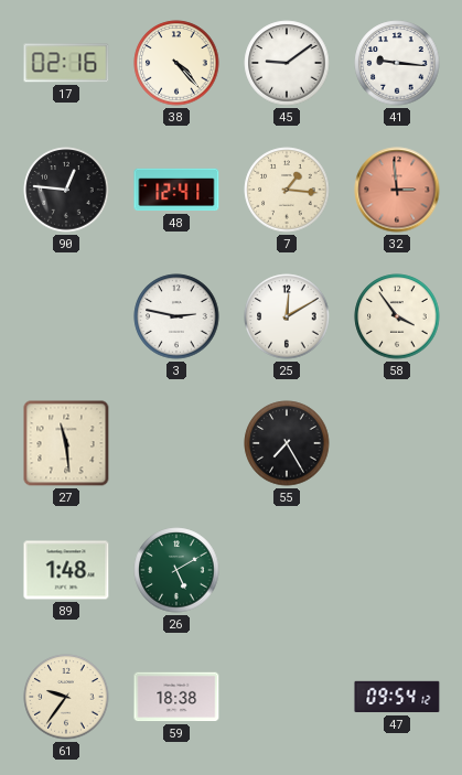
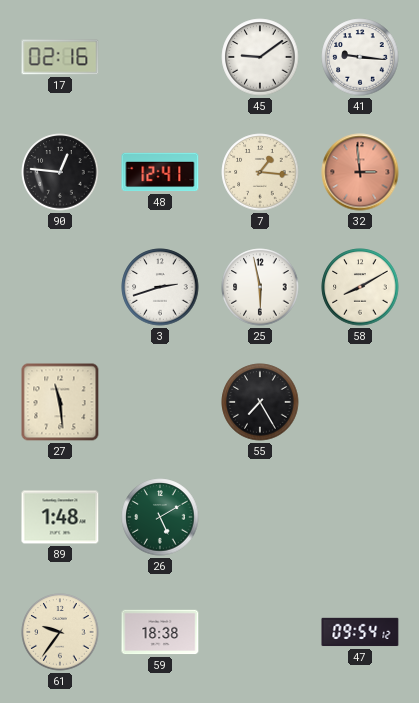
38: 4:23 -> none (176, 63)
3: 2:47 -> 2:42 (160, 287)
25: 12:10 -> 5:58 (260, 287)
58: 3:54 -> 8:10 (360, 287)
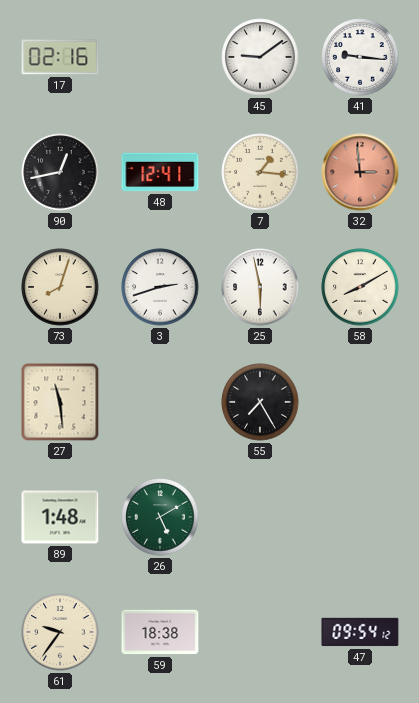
90: 12:46 -> 12:43 (60, 172)
73: none -> 8:03 (60, 287)
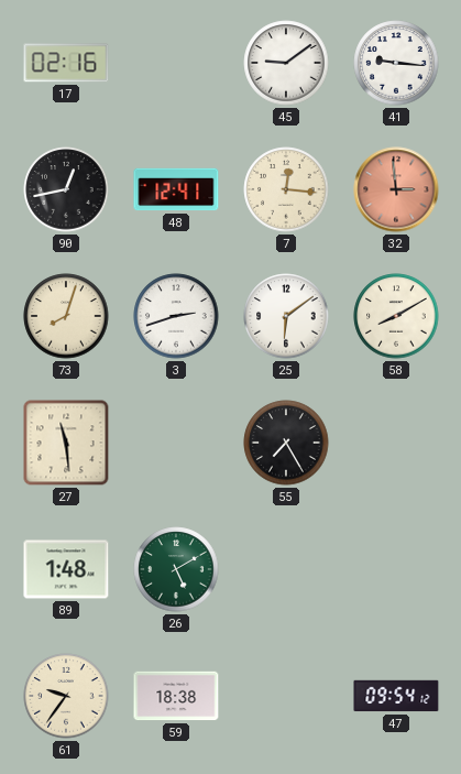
7: 1:16 -> 12:16 (286, 189)
25: 5:58 -> 6:09 (286, 316)
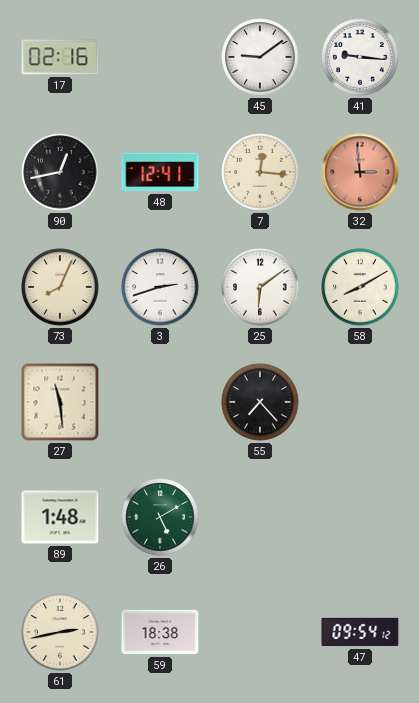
73: 8:03 -> 8:04 (60, 287)
55: 7:25 -> 7:23 (260, 402)
61: 9:36 -> 2:43 (60, 632)
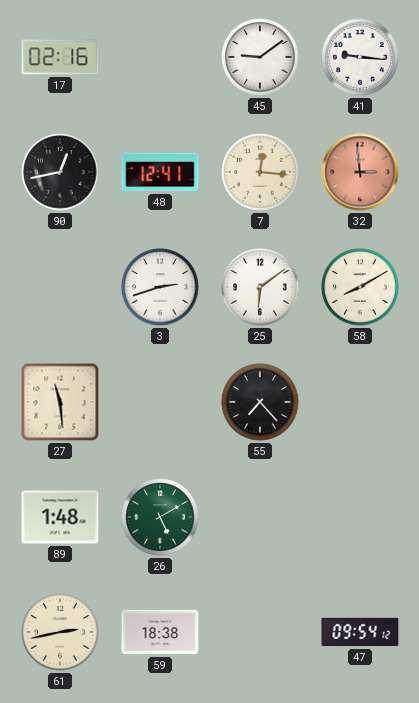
73: 8:04 -> none (60, 287)
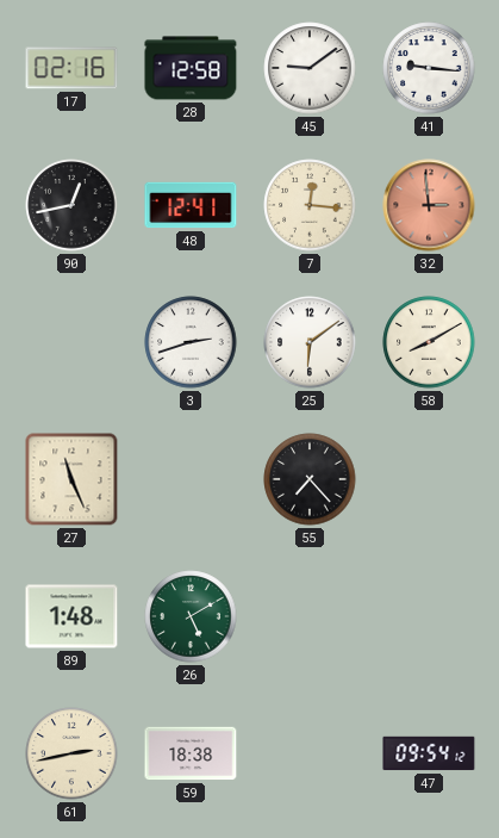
28: none -> 12:58 (191, 68)
27: 11:29 -> 11:26 (71, 479)
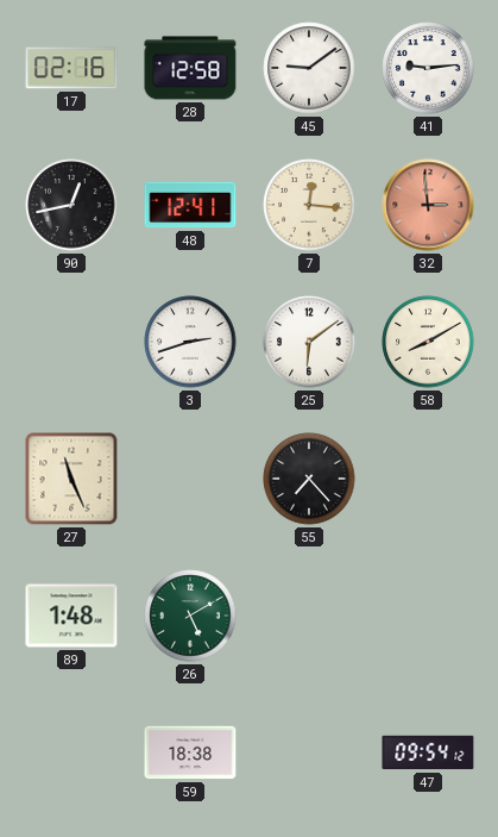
41: 9:16 -> 9:14 (428, 68)
61: 2:43 -> none (71, 753)
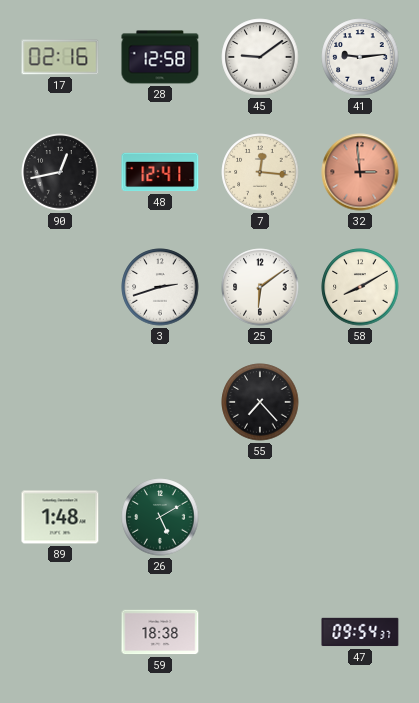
27: 11:26 -> none (71, 479)
47: 09:54:12 -> 09:54:37 (360, 632)
